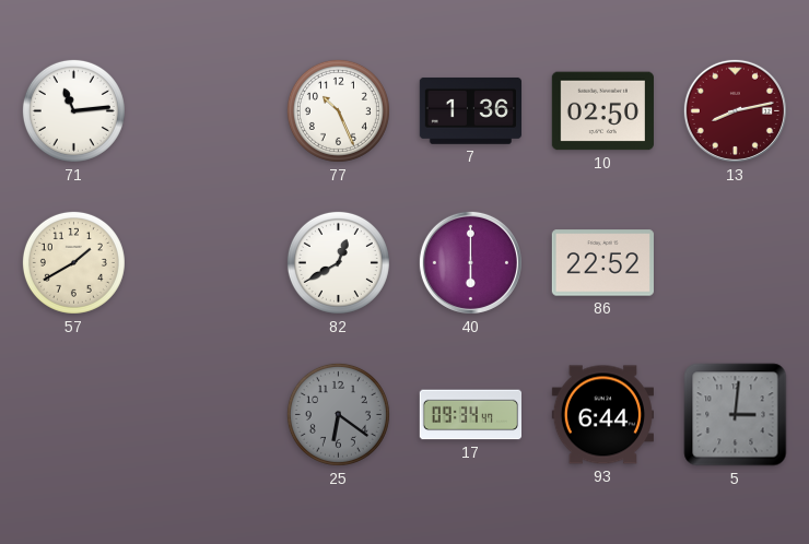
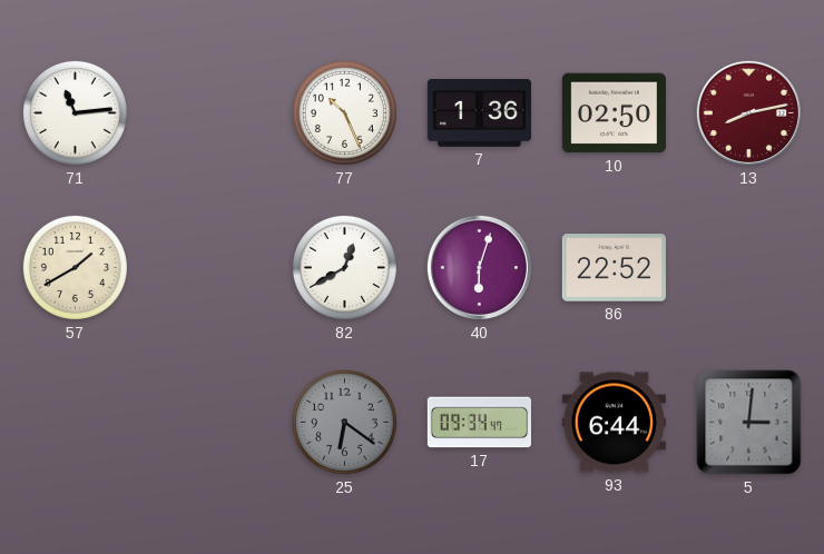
40: 6:00 -> 6:03 (479, 267)
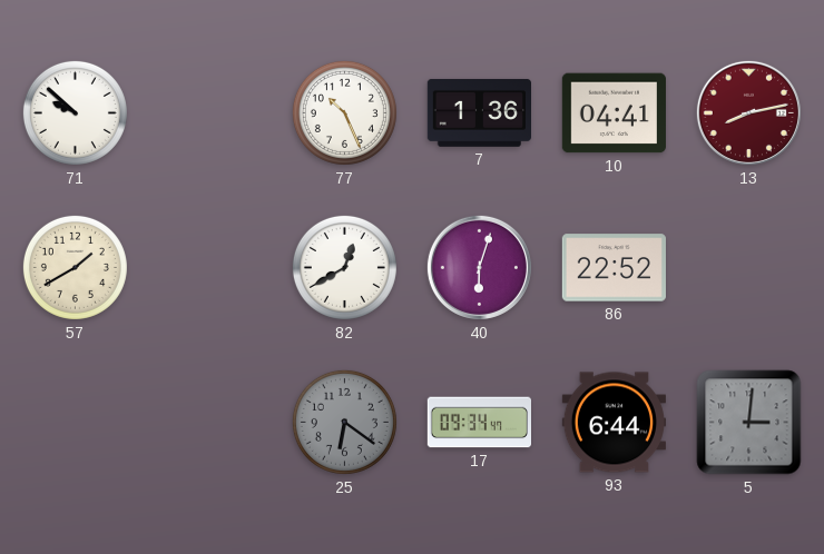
71: 11:14 -> 9:52 (75, 112)
10: 02:50 -> 04:41 (614, 113)
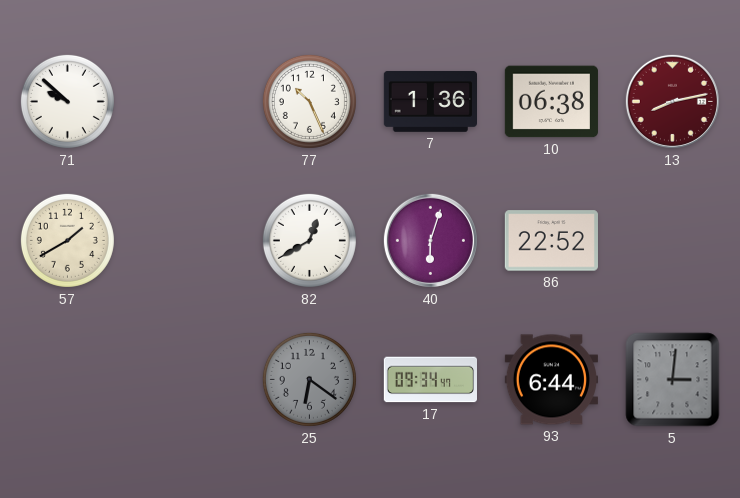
10: 04:41 -> 06:38 (551, 102)
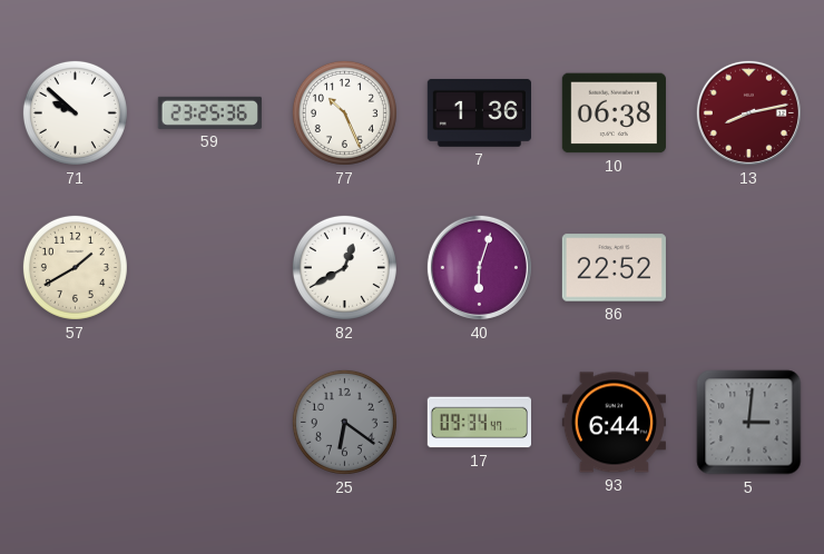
59: none -> 23:25 (209, 112)
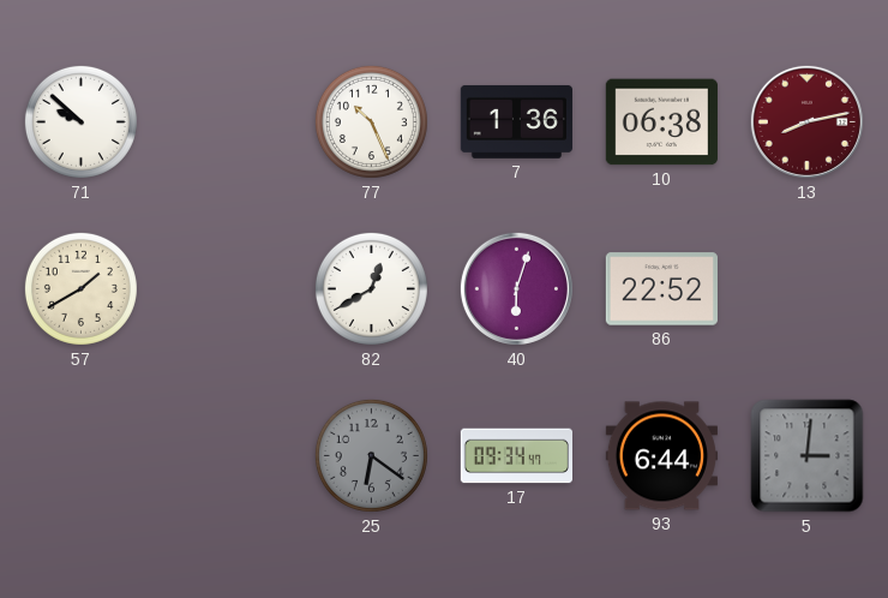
59: 23:25 -> none (209, 112)
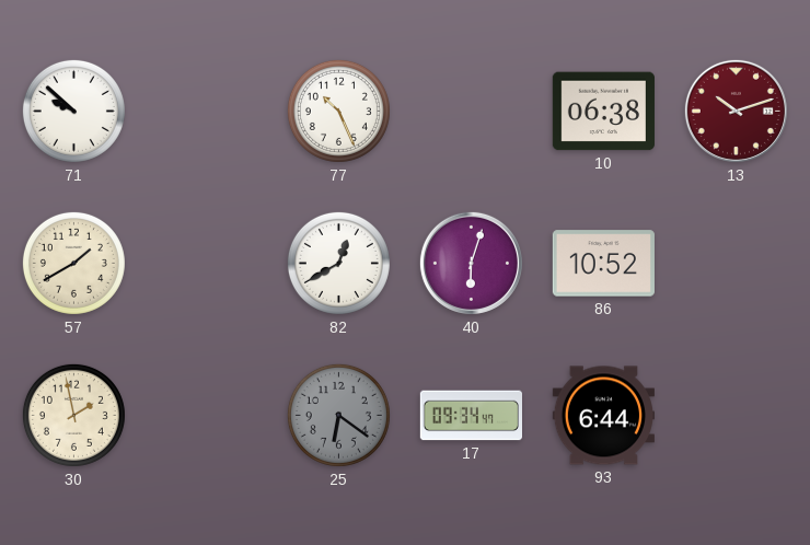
7: 1:36 -> none (516, 121)
13: 8:13 -> 10:12 (736, 111)
86: 22:52 -> 10:52 (603, 264)
30: none -> 1:58 (73, 415)
5: 3:01 -> none (808, 456)
